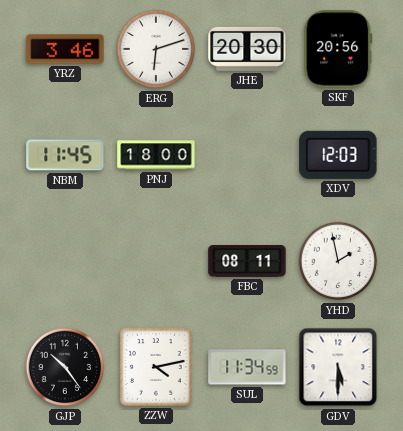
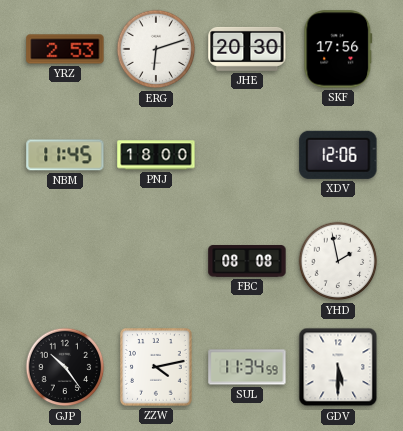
YRZ: 3:46 -> 2:53 (65, 49)
SKF: 20:56 -> 17:56 (338, 49)
XDV: 12:03 -> 12:06 (338, 155)
FBC: 08:11 -> 08:08 (247, 262)
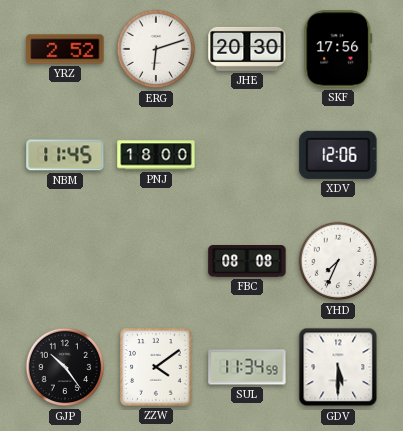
YRZ: 2:53 -> 2:52 (65, 49)
YHD: 1:58 -> 7:34 (338, 261)
ZZW: 4:13 -> 4:09 (156, 368)
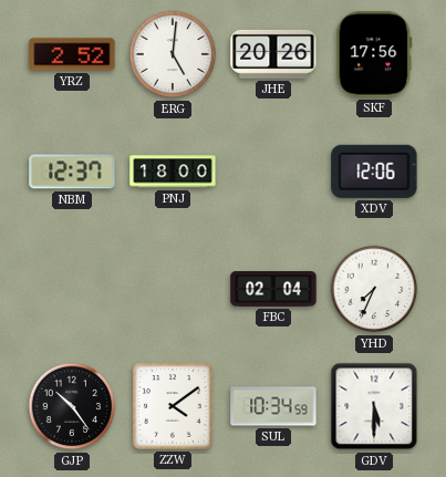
ERG: 6:12 -> 5:01 (173, 54)
JHE: 20:30 -> 20:26 (273, 54)
NBM: 11:45 -> 12:37 (72, 172)
FBC: 08:08 -> 02:04 (273, 290)
SUL: 11:34 -> 10:34 (273, 406)
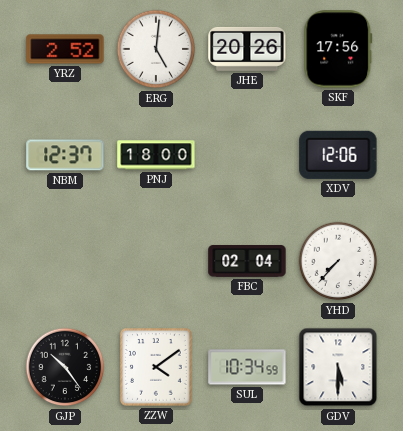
YHD: 7:34 -> 7:37 (338, 261)
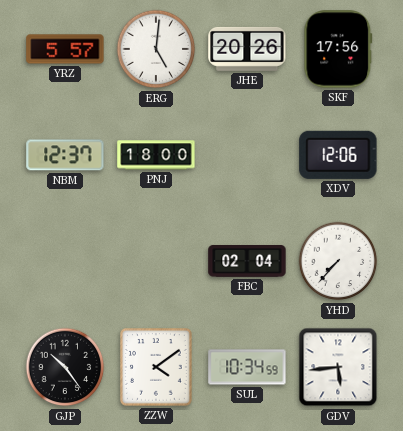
YRZ: 2:52 -> 5:57 (65, 49)
GDV: 5:30 -> 5:44 (338, 367)
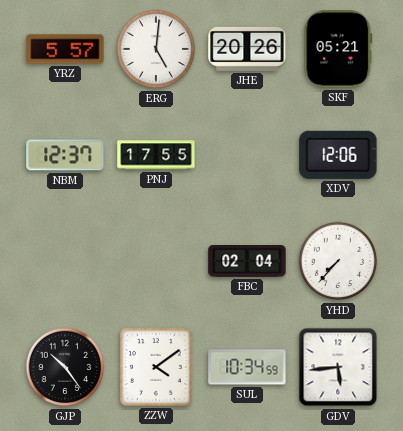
SKF: 17:56 -> 05:21 (338, 49)
PNJ: 18:00 -> 17:55 (156, 155)
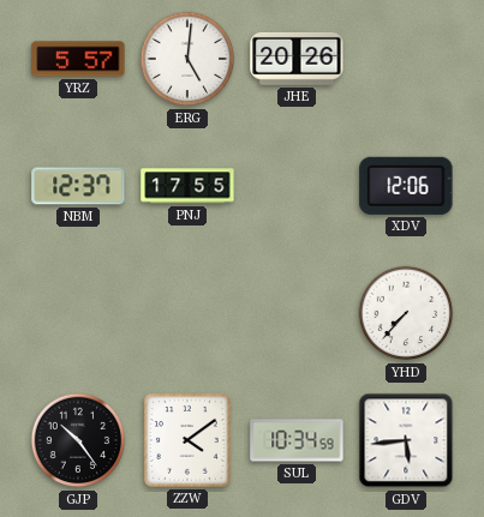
SKF: 05:21 -> none (338, 49)
FBC: 02:04 -> none (247, 262)
